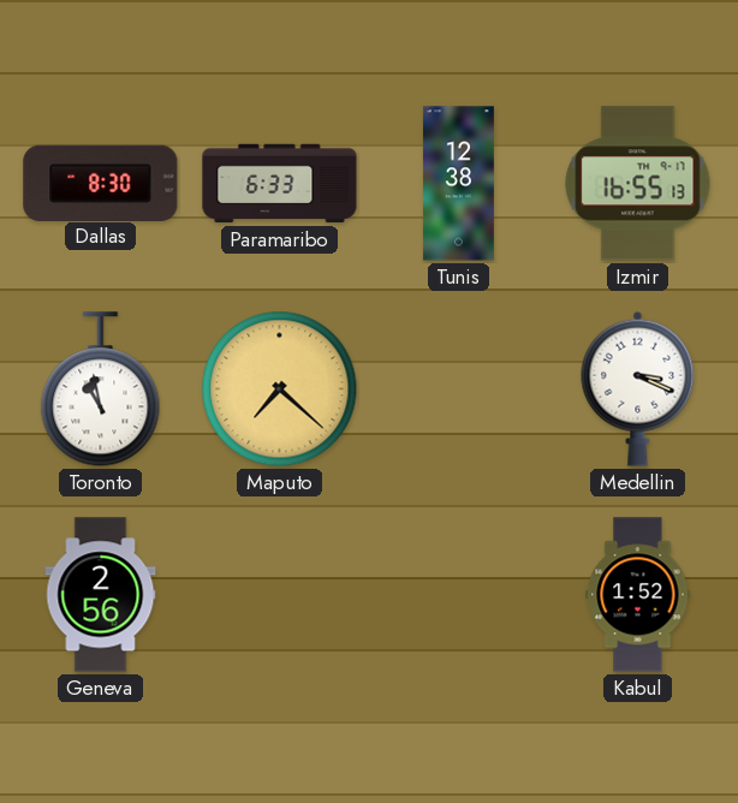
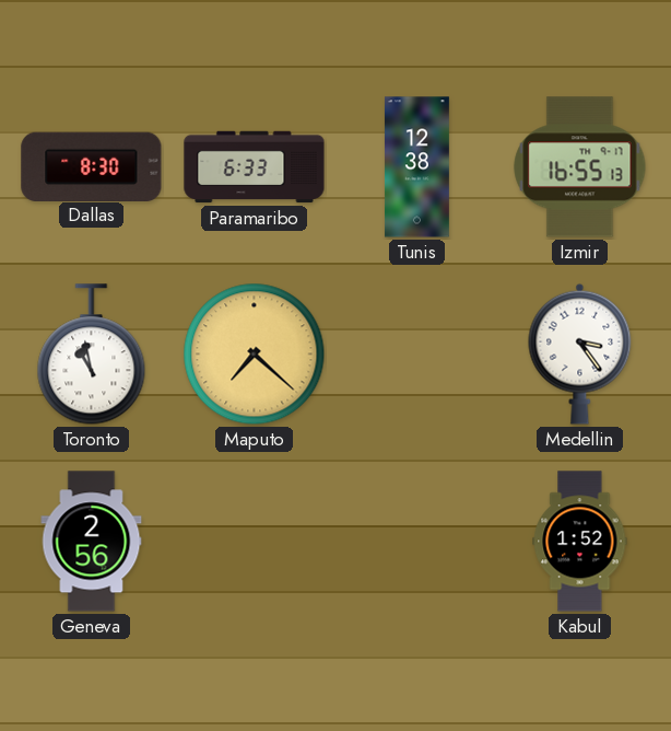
Medellin: 3:19 -> 3:24 (580, 353)
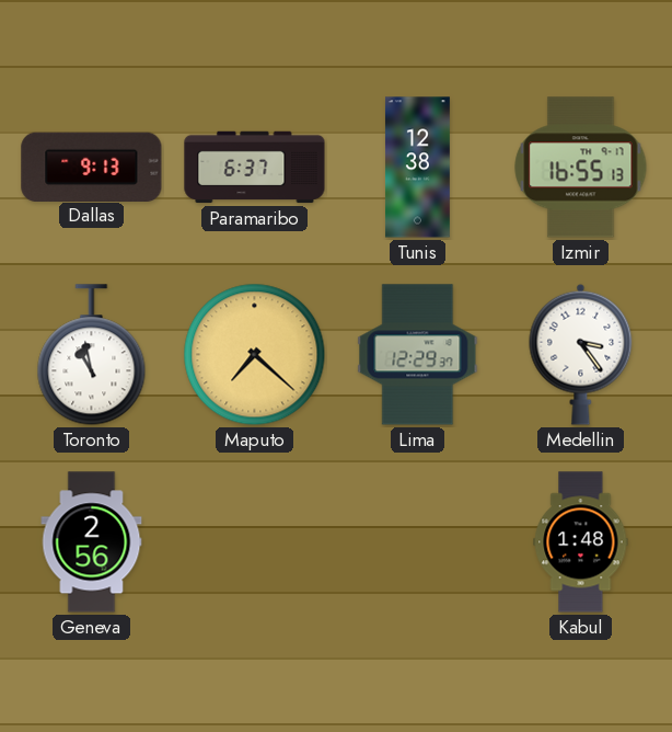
Dallas: 8:30 -> 9:13 (92, 167)
Paramaribo: 6:33 -> 6:37 (255, 168)
Lima: none -> 12:29 (418, 355)
Kabul: 1:52 -> 1:48 (581, 542)
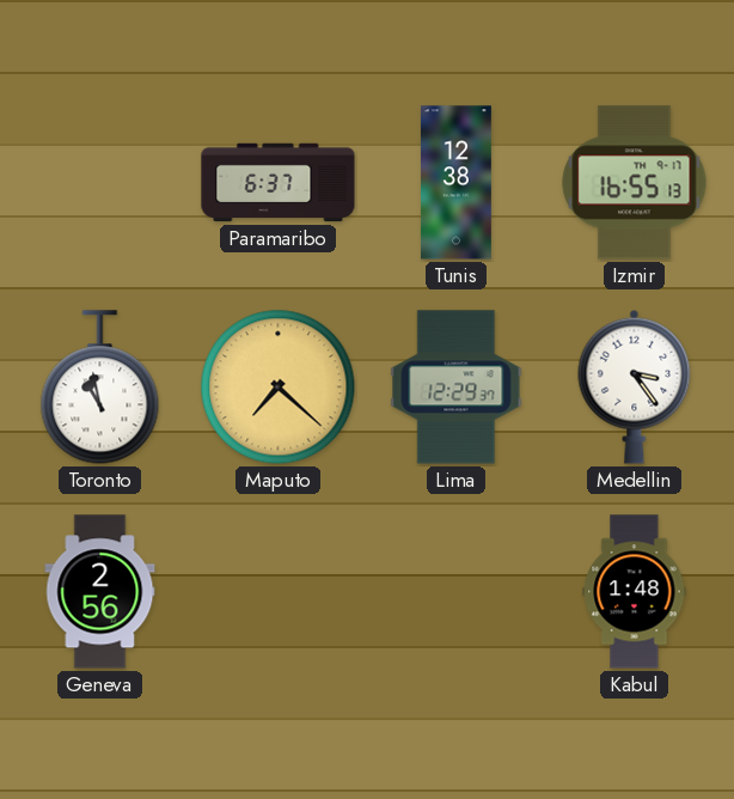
Dallas: 9:13 -> none (92, 167)
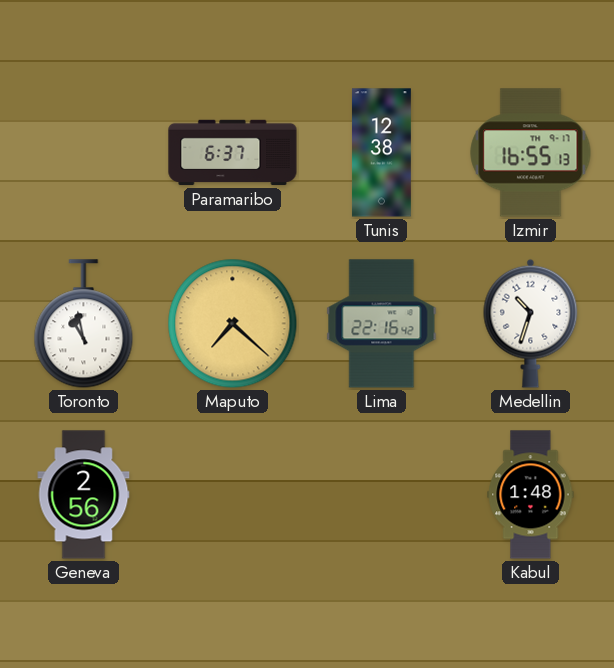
Lima: 12:29 -> 22:16 (382, 324)
Medellin: 3:24 -> 10:33 (531, 323)
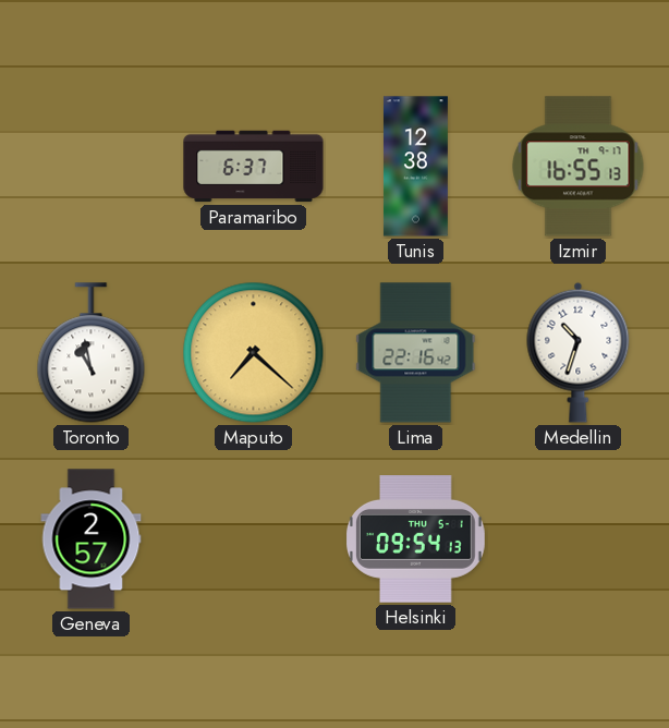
Geneva: 2:56 -> 2:57 (92, 539)
Helsinki: none -> 09:54 (415, 539)
Kabul: 1:48 -> none (531, 495)
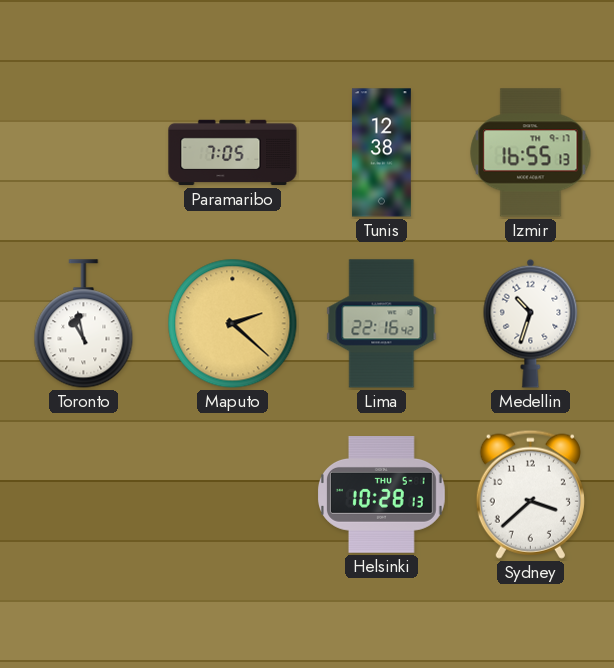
Paramaribo: 6:37 -> 7:05 (233, 153)
Maputo: 7:22 -> 2:22 (233, 324)
Geneva: 2:57 -> none (92, 539)
Helsinki: 09:54 -> 10:28 (381, 495)
Sydney: none -> 3:38 (530, 494)
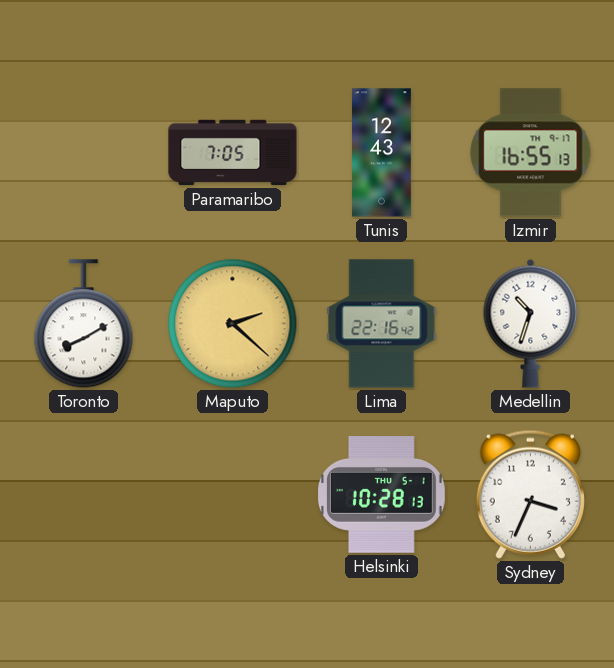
Tunis: 12:38 -> 12:43 (381, 153)
Toronto: 10:58 -> 8:10 (84, 324)
Sydney: 3:38 -> 3:34 (530, 494)
